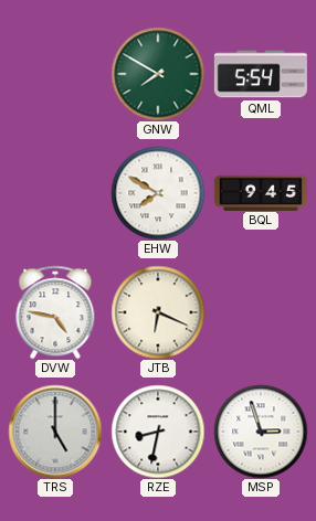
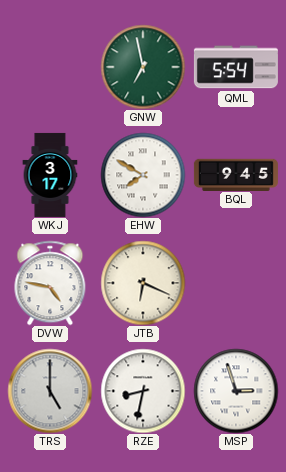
GNW: 7:50 -> 6:58 (143, 67)
WKJ: none -> 3:17 (50, 175)
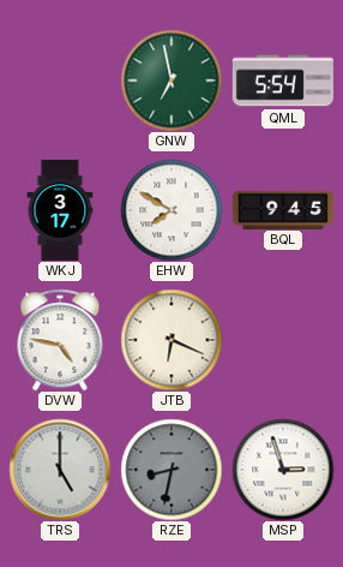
RZE dial: white -> grey (171, 470)
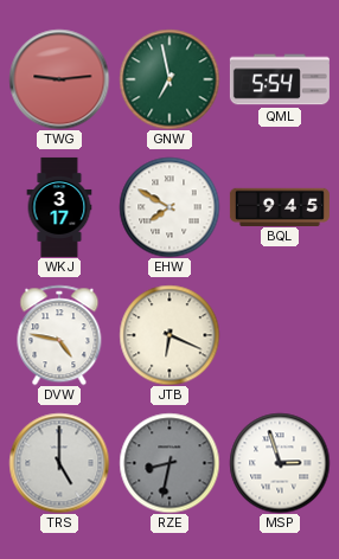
TWG: none -> 9:14 (59, 79)
